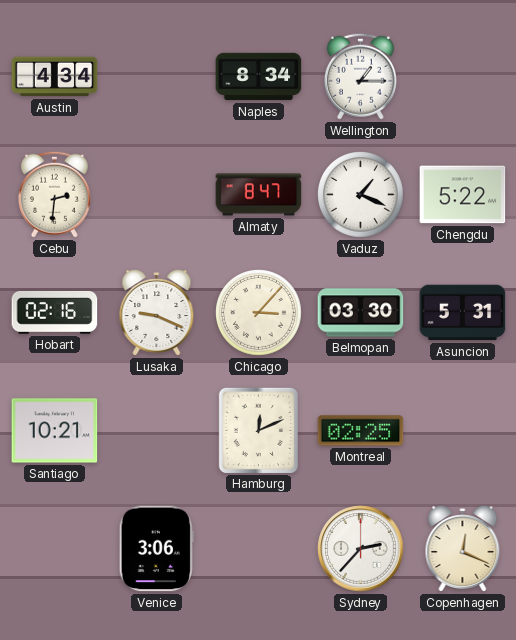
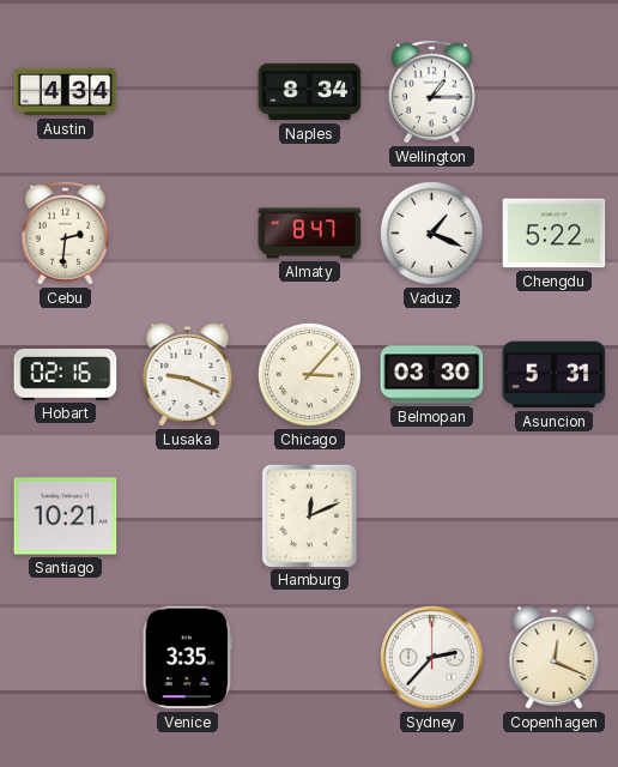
Montreal: 02:25 -> none (361, 431)
Venice: 3:06 -> 3:35 (187, 658)
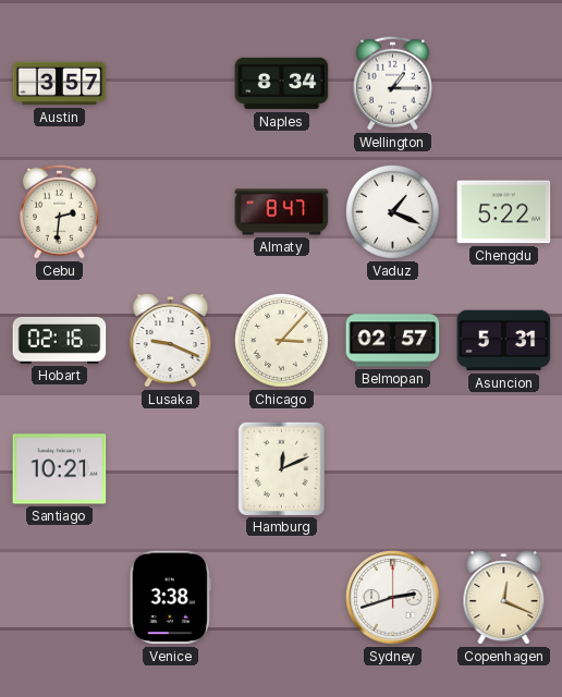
Austin: 4:34 -> 3:57 (60, 84)
Belmopan: 03:30 -> 02:57 (393, 341)
Venice: 3:35 -> 3:38 (170, 598)
Sydney: 2:37 -> 2:42 (393, 598)
